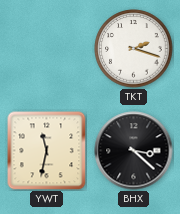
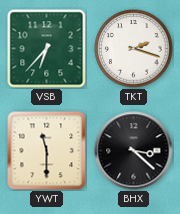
VSB: none -> 6:37 (47, 49)
YWT: 11:32 -> 11:30 (47, 151)
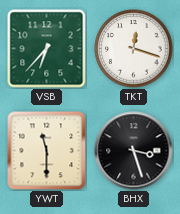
TKT: 2:18 -> 12:18 (134, 49)
BHX: 3:22 -> 3:27 (134, 151)
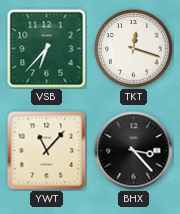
YWT: 11:30 -> 11:07 (47, 151)
BHX: 3:27 -> 3:23 (134, 151)
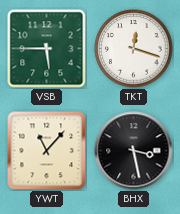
VSB: 6:37 -> 5:45 (47, 49)
BHX: 3:23 -> 3:28 (134, 151)
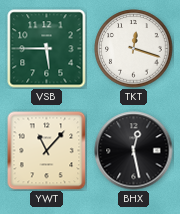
BHX: 3:28 -> 12:28 (134, 151)
